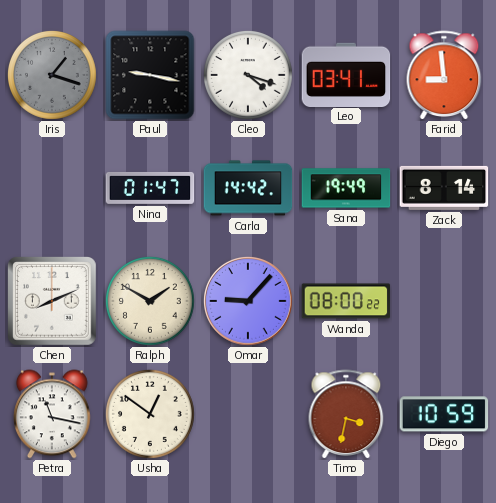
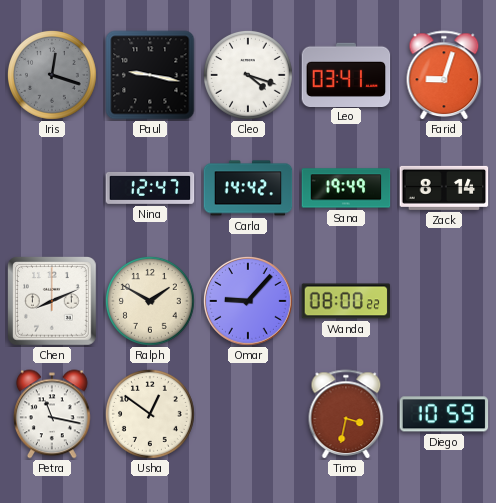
Iris: 1:18 -> 12:18 (52, 75)
Farid: 8:59 -> 9:03 (444, 75)
Nina: 01:47 -> 12:47 (150, 188)
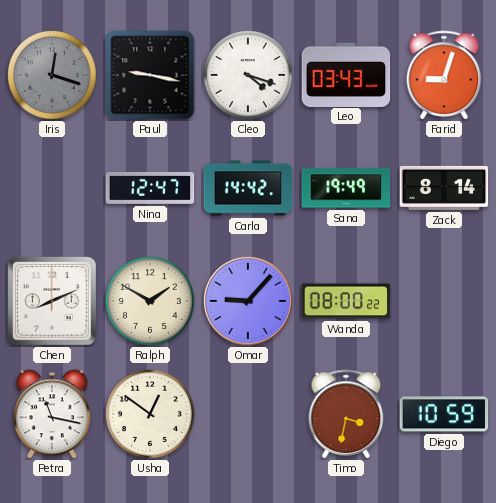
Leo: 03:41 -> 03:43 (346, 74)
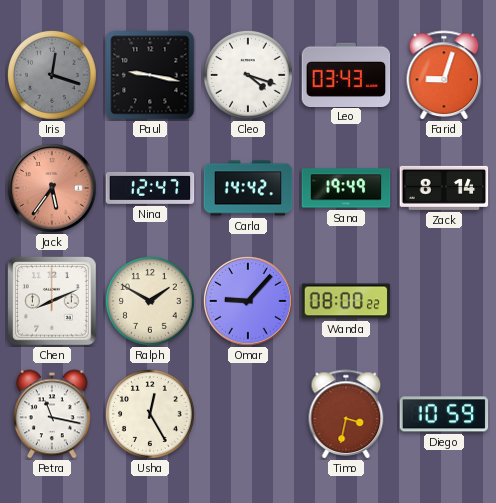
Jack: none -> 5:36 (52, 188)
Usha: 12:51 -> 12:25 (150, 414)
